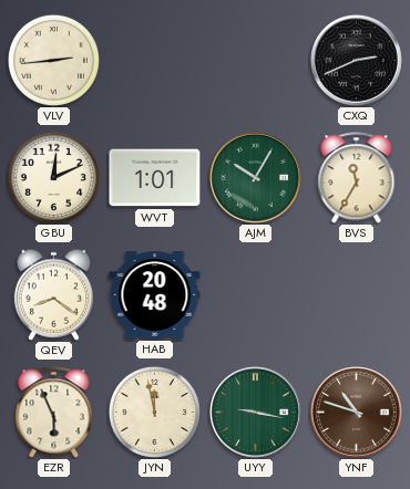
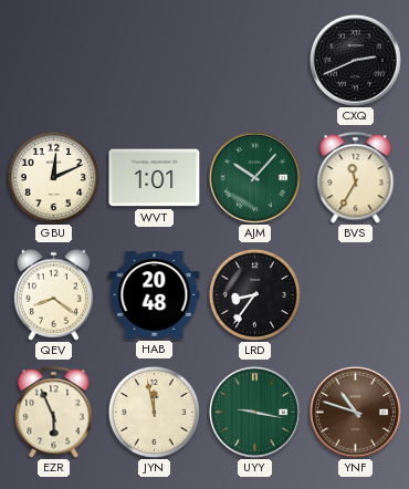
VLV: 2:44 -> none (53, 60)
AJM: 10:05 -> 10:07 (255, 178)
LRD: none -> 8:36 (254, 294)
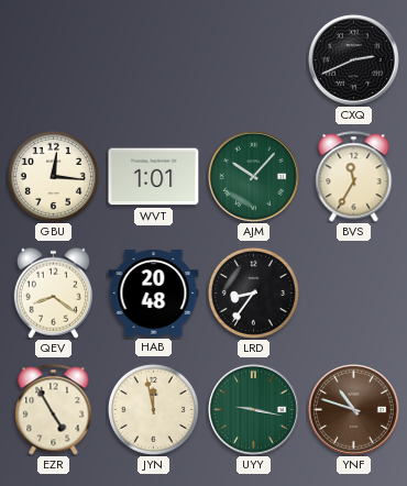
GBU: 12:11 -> 12:16 (53, 176)
EZR: 5:56 -> 4:55 (54, 410)
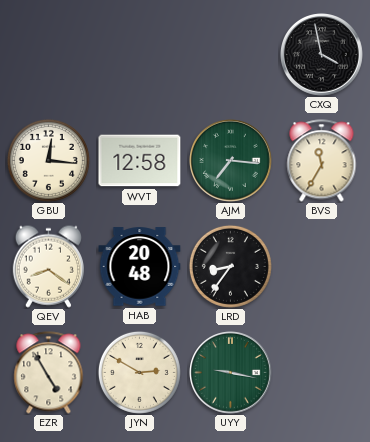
CXQ: 2:41 -> 3:58 (322, 55)
WVT: 1:01 -> 12:58 (140, 161)
AJM: 10:07 -> 7:16 (231, 161)
JYN: 11:58 -> 2:50 (139, 372)
YNF: 10:48 -> none (354, 410)
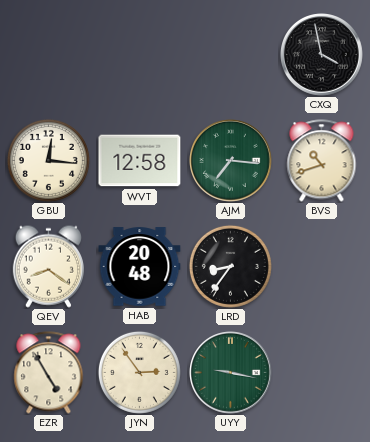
BVS: 11:35 -> 10:42 (322, 161)
JYN: 2:50 -> 2:54 (139, 372)
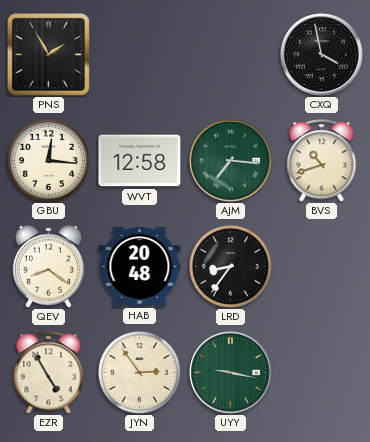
PNS: none -> 1:55 (48, 54)
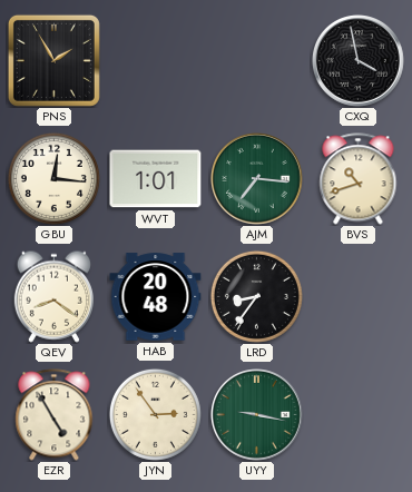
WVT: 12:58 -> 1:01 (156, 179)
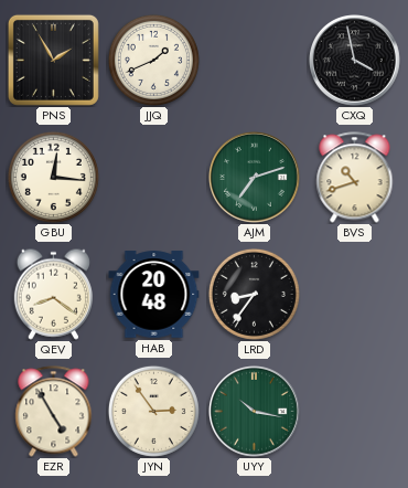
JJQ: none -> 1:41 (153, 60)
WVT: 1:01 -> none (156, 179)
AJM: 7:16 -> 7:12 (255, 178)
UYY: 9:17 -> 10:17 (255, 412)
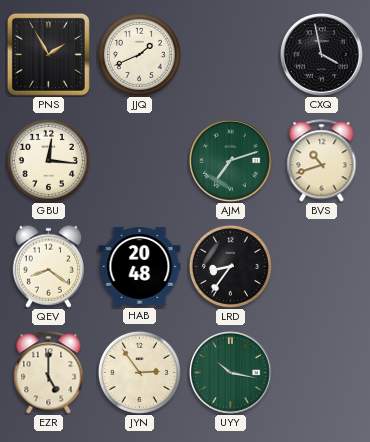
EZR: 4:55 -> 5:00 (49, 373)
